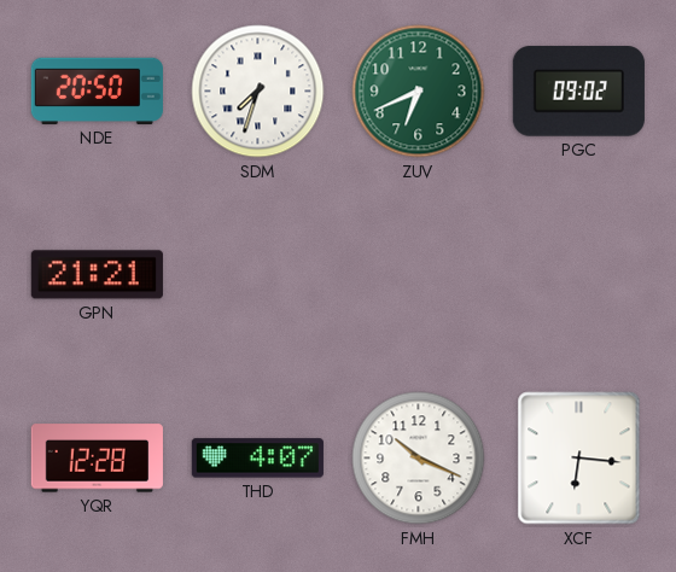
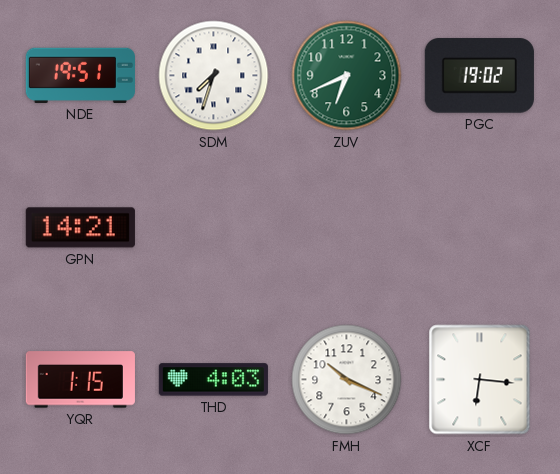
NDE: 20:50 -> 19:51 (80, 75)
PGC: 09:02 -> 19:02 (479, 76)
GPN: 21:21 -> 14:21 (80, 228)
YQR: 12:28 -> 1:15 (80, 380)
THD: 4:07 -> 4:03 (213, 380)
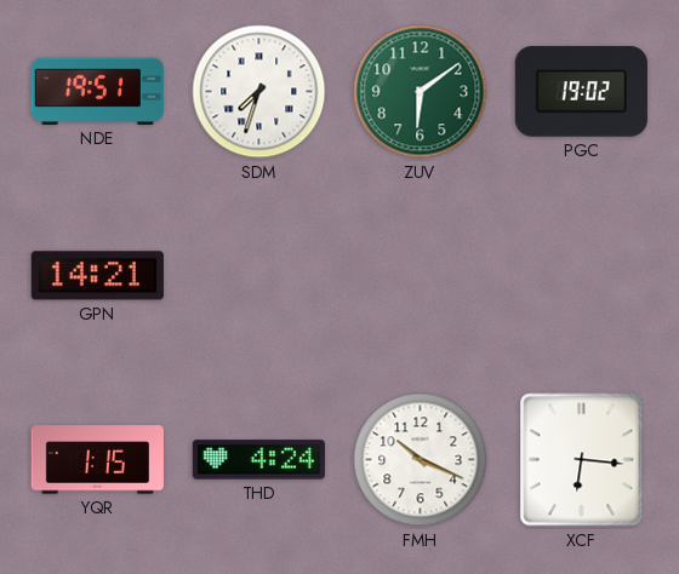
ZUV: 6:41 -> 6:09 (421, 92)
THD: 4:03 -> 4:24 (258, 460)
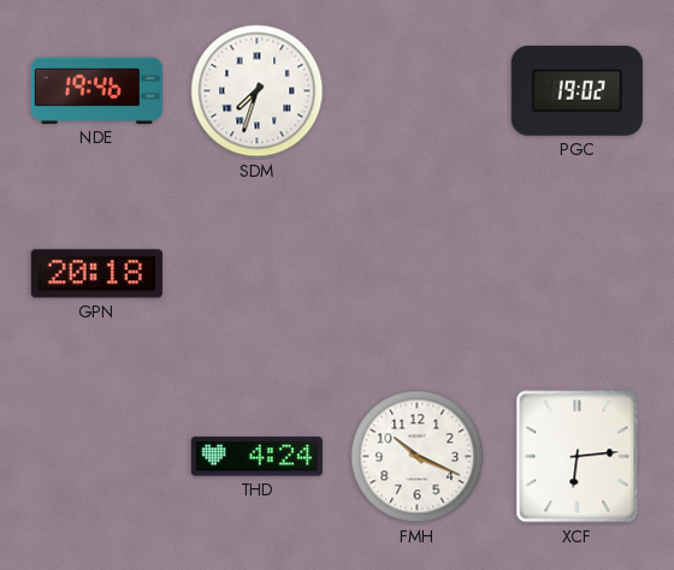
NDE: 19:51 -> 19:46 (96, 90)
ZUV: 6:09 -> none (421, 92)
GPN: 14:21 -> 20:18 (96, 274)
YQR: 1:15 -> none (97, 460)
XCF: 6:16 -> 6:14 (578, 457)
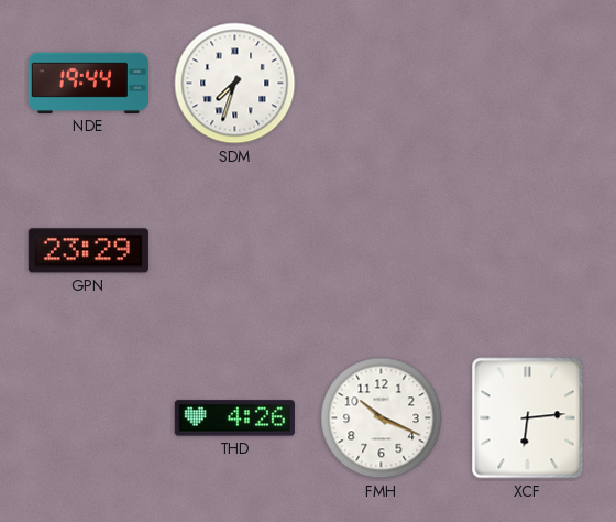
NDE: 19:46 -> 19:44 (88, 83)
PGC: 19:02 -> none (577, 91)
GPN: 20:18 -> 23:29 (88, 251)
THD: 4:24 -> 4:26 (234, 418)
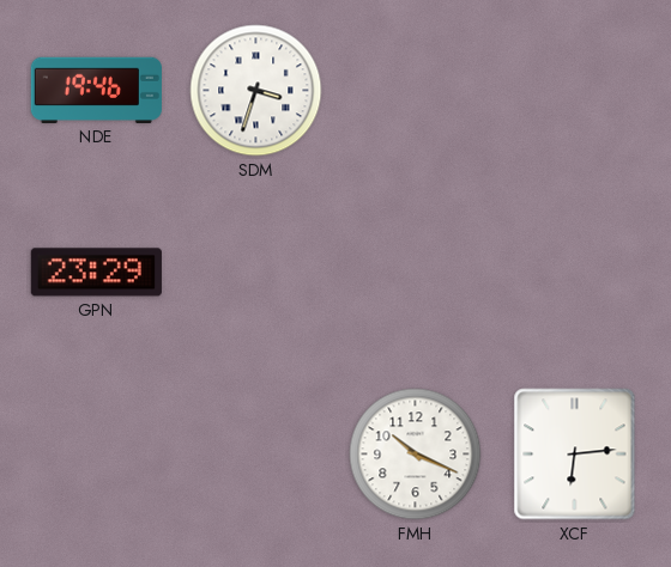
NDE: 19:44 -> 19:46 (96, 90)
SDM: 7:33 -> 3:33 (256, 91)
THD: 4:26 -> none (234, 418)
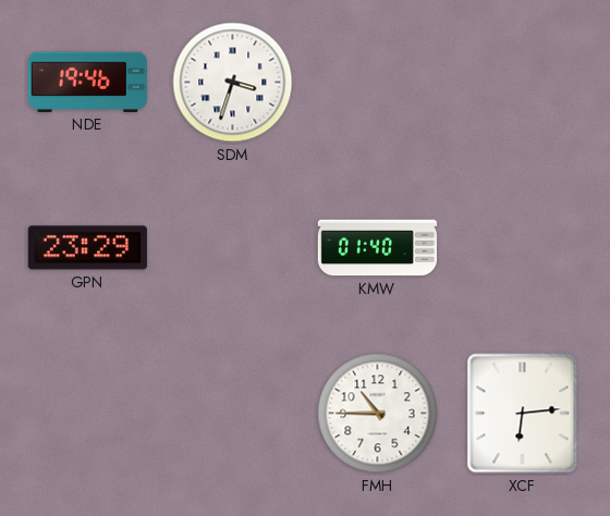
KMW: none -> 01:40 (377, 248)
FMH: 10:19 -> 10:45 (378, 414)
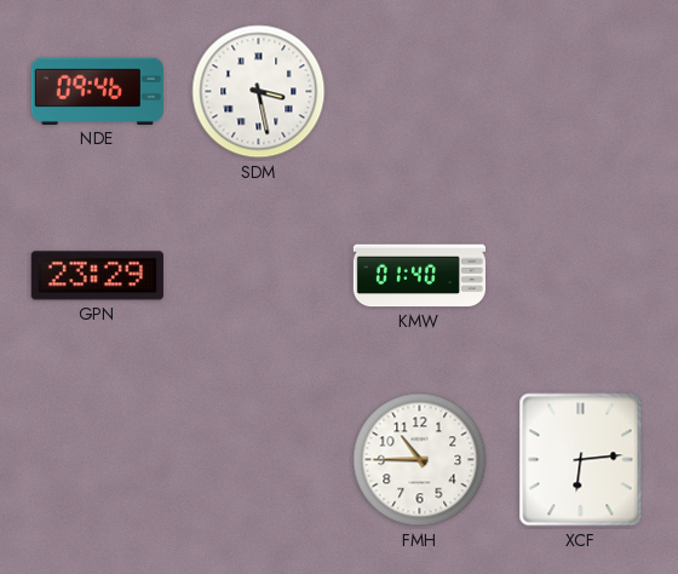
NDE: 19:46 -> 09:46 (97, 91)
SDM: 3:33 -> 3:28 (259, 92)
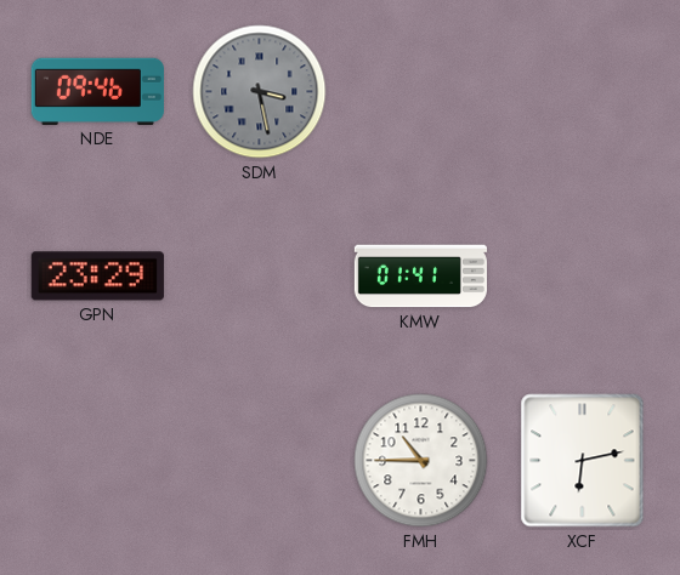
SDM dial: white -> grey (260, 92)
KMW: 01:40 -> 01:41 (420, 277)
XCF: 6:14 -> 6:13 (583, 461)
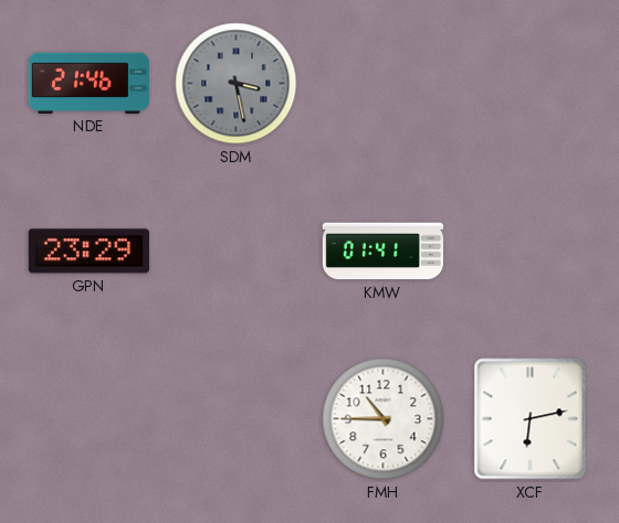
NDE: 09:46 -> 21:46 (88, 83)
